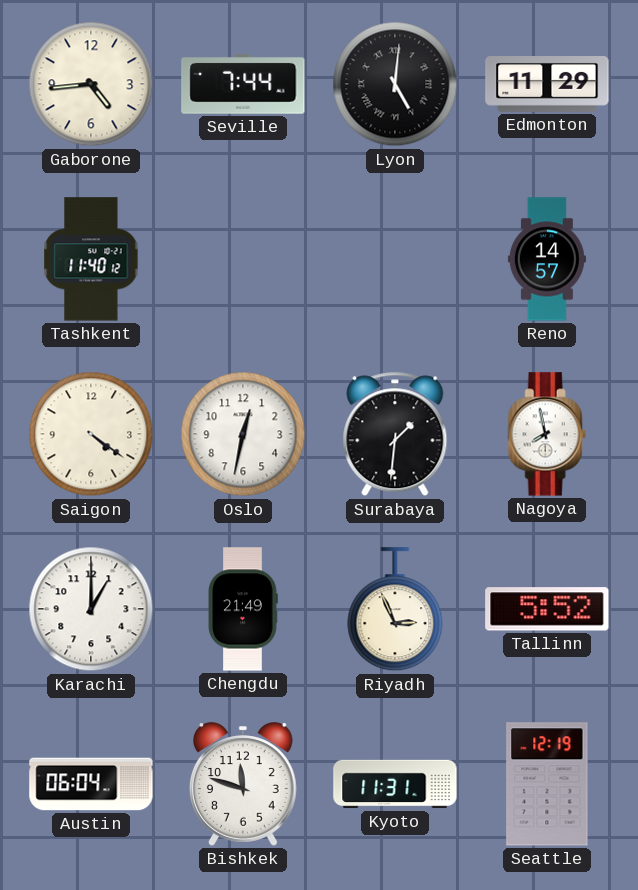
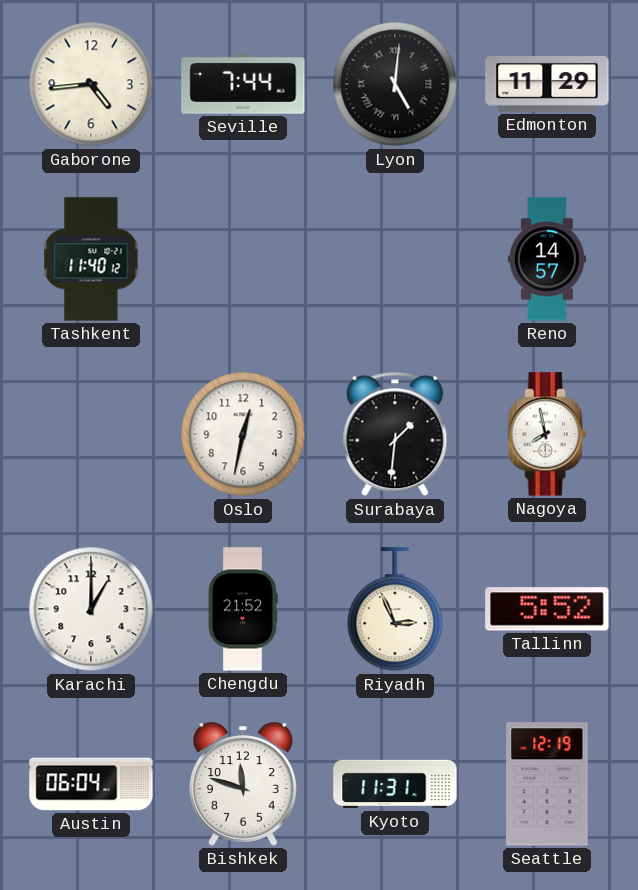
Saigon: 4:21 -> none (91, 434)
Chengdu: 21:49 -> 21:52 (243, 609)
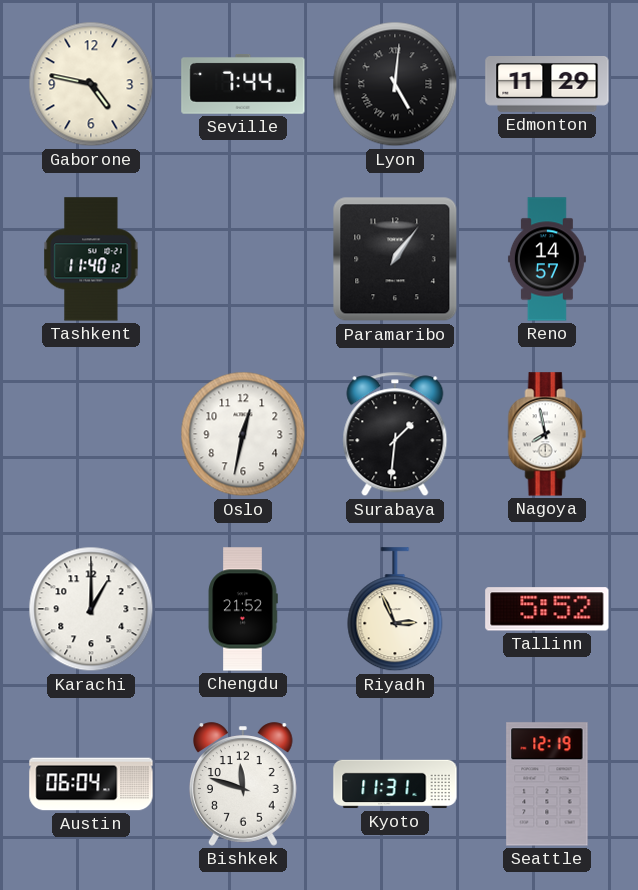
Gaborone: 4:44 -> 4:47 (91, 84)
Paramaribo: none -> 1:06 (395, 259)
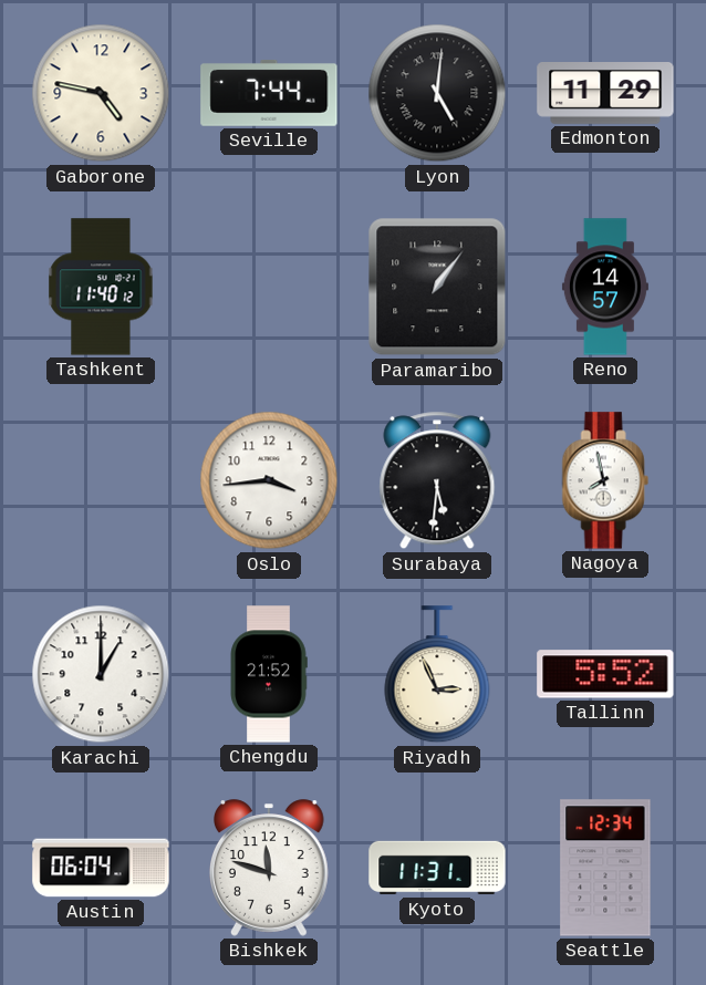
Oslo: 12:32 -> 3:44 (269, 480)
Surabaya: 1:31 -> 5:31 (437, 480)
Seattle: 12:19 -> 12:34 (605, 868)
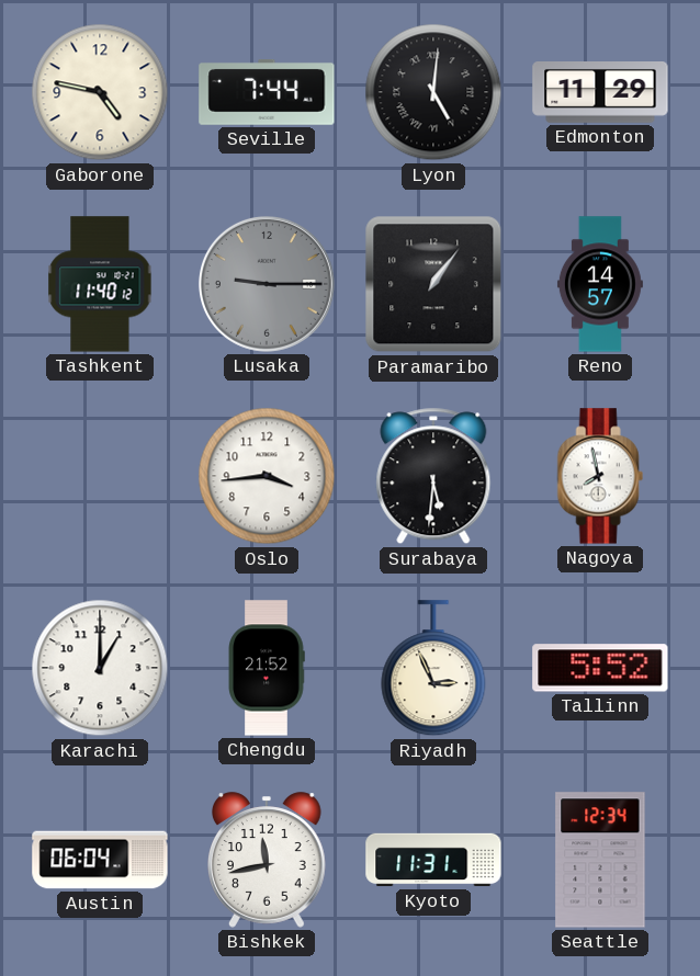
Lusaka: none -> 9:15 (267, 284)
Bishkek: 11:48 -> 11:43 (268, 860)
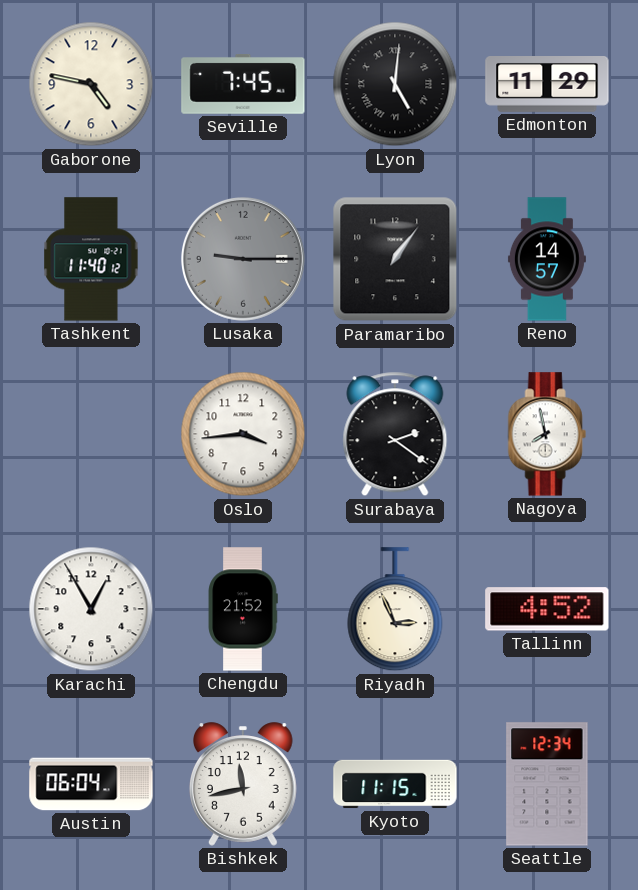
Seville: 7:44 -> 7:45 (243, 85)
Surabaya: 5:31 -> 2:21 (395, 434)
Karachi: 1:00 -> 12:55 (91, 609)
Tallinn: 5:52 -> 4:52 (547, 609)
Kyoto: 11:31 -> 11:15 (395, 784)
